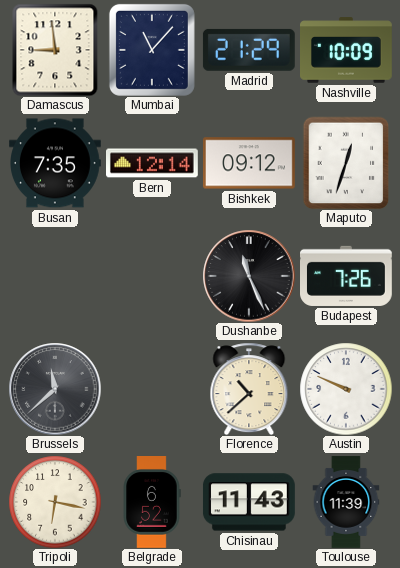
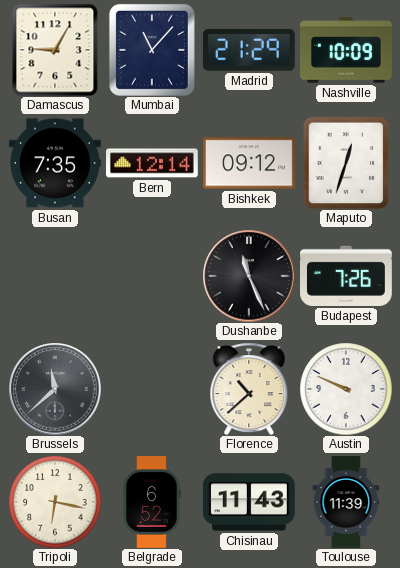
Damascus: 8:59 -> 9:05 (55, 50)
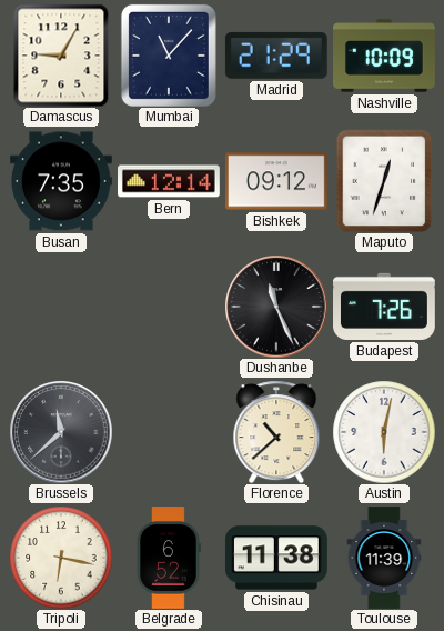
Austin: 9:49 -> 6:02 (384, 432)
Chisinau: 11:43 -> 11:38 (276, 558)
